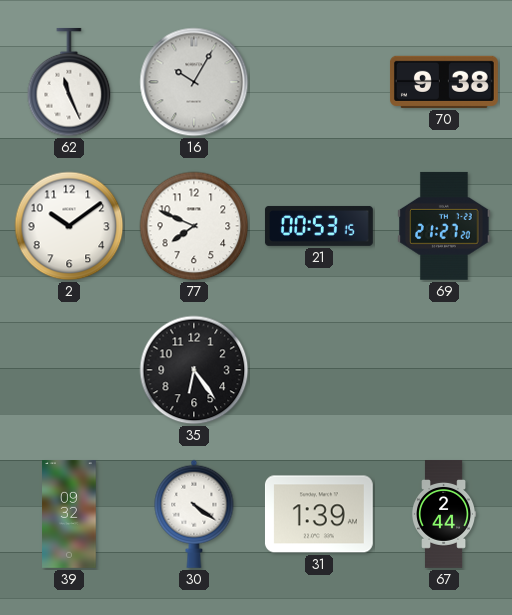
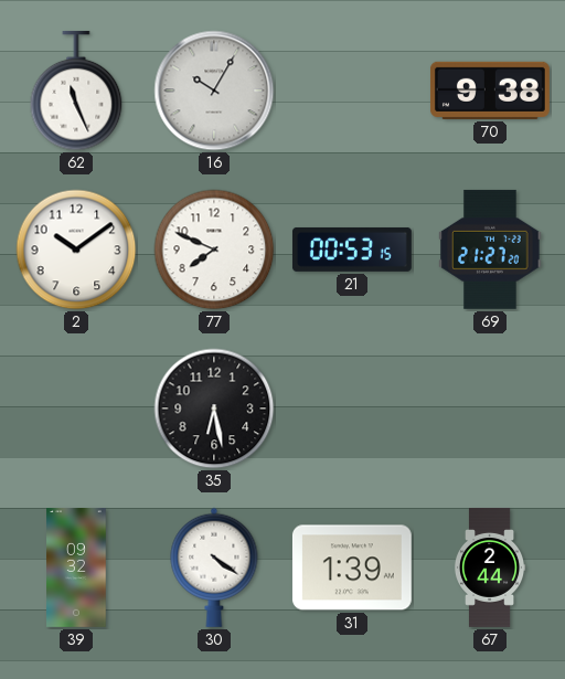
35: 6:24 -> 6:28 (214, 409)
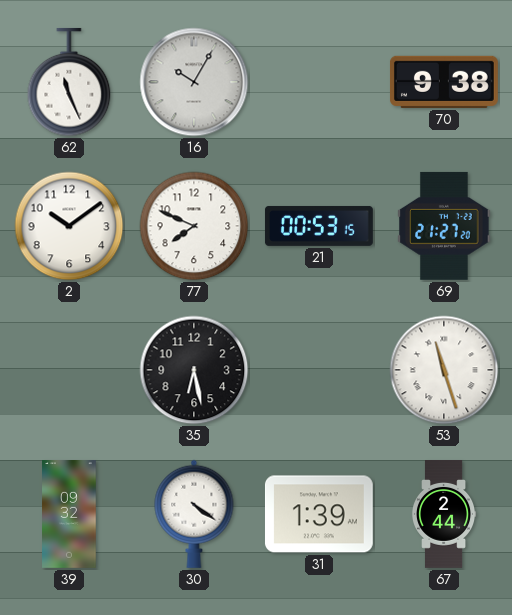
53: none -> 11:27 (444, 370)
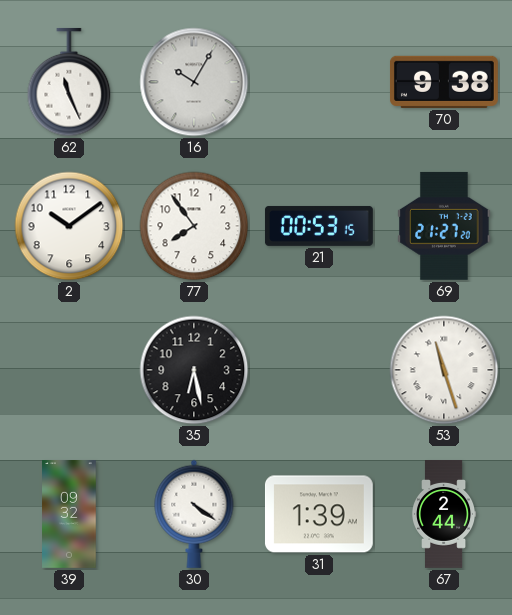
77: 7:49 -> 7:54 (194, 226)
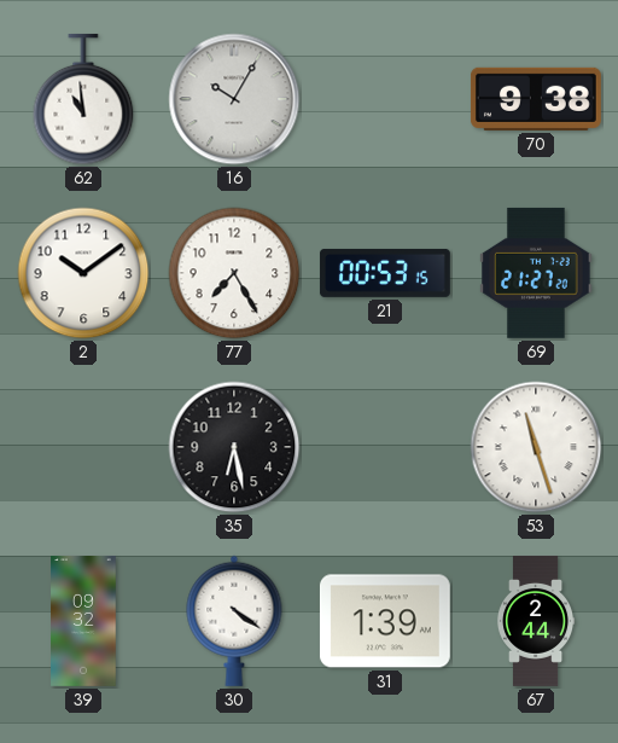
62: 11:26 -> 10:59 (83, 99)
77: 7:54 -> 7:25 (234, 273)
